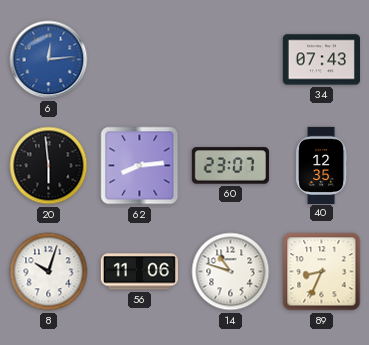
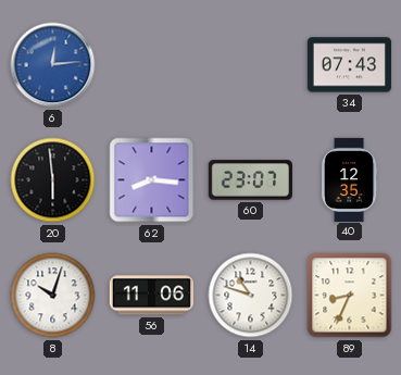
62: 8:14 -> 8:16 (152, 180)
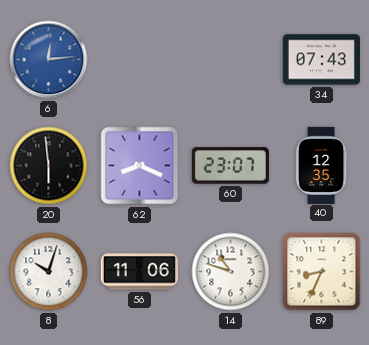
62: 8:16 -> 8:19 (140, 166)
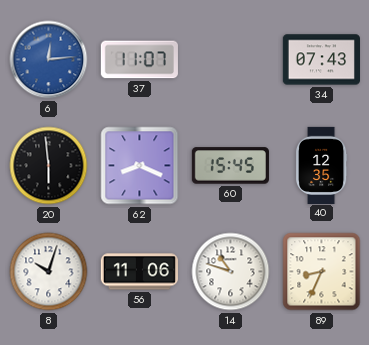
37: none -> 11:07 (139, 60)
60: 23:07 -> 15:45 (230, 166)
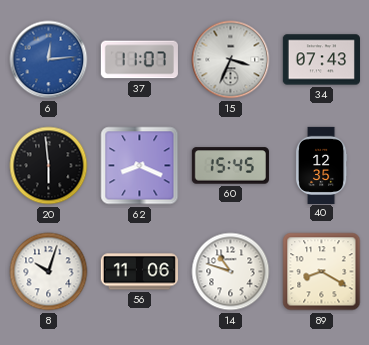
15: none -> 3:34 (231, 60)
89: 8:34 -> 8:20 (322, 272)
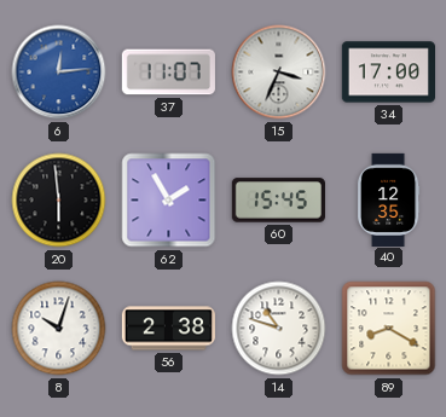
34: 07:43 -> 17:00 (388, 73)
62: 8:19 -> 1:55 (169, 201)
56: 11:06 -> 2:38 (168, 329)
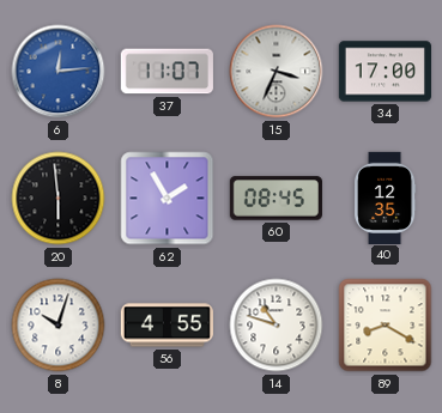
60: 15:45 -> 08:45 (276, 199)
56: 2:38 -> 4:55 (166, 326)
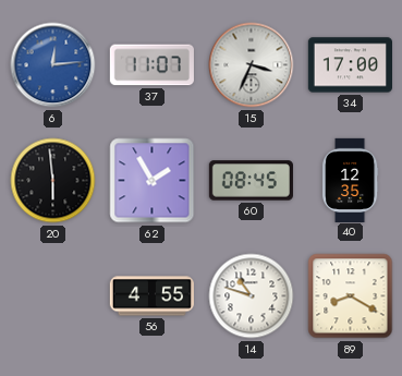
8: 10:03 -> none (59, 326)
